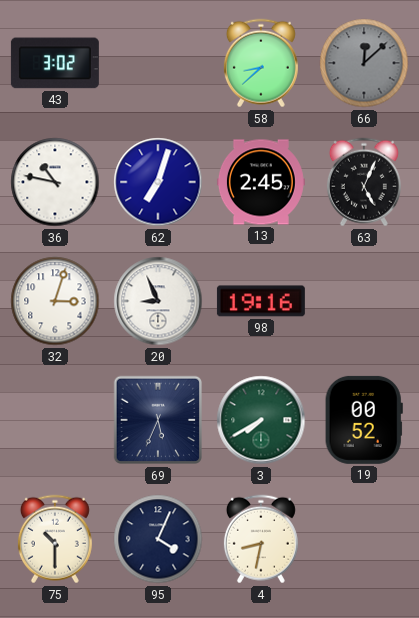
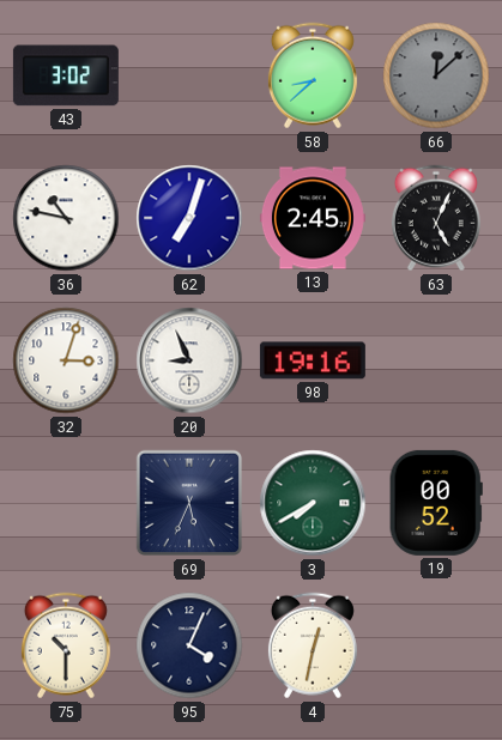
4: 8:32 -> 12:32 (313, 645)
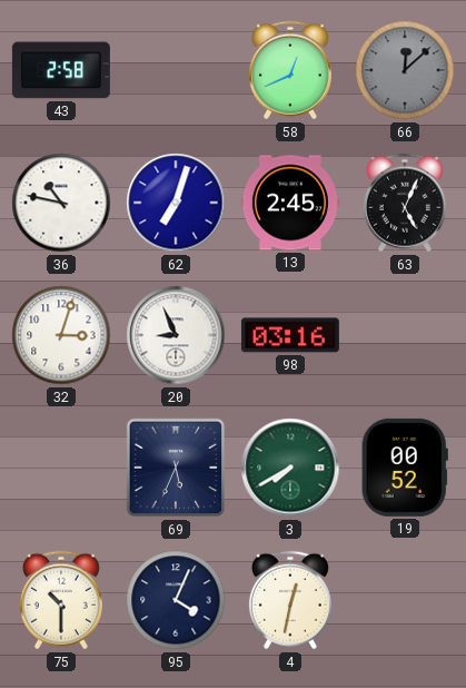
43: 3:02 -> 2:58 (61, 70)
58: 8:38 -> 12:41 (290, 70)
98: 19:16 -> 03:16 (290, 335)
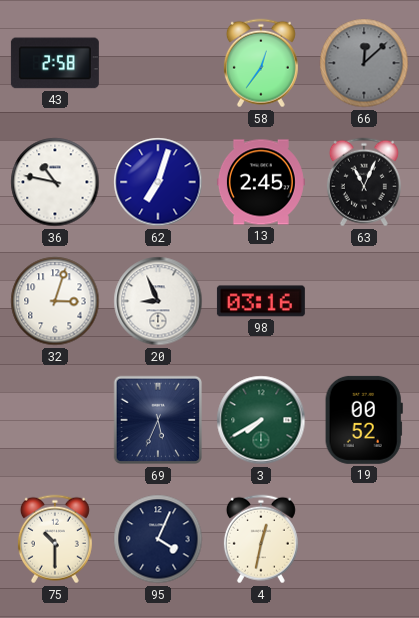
58: 12:41 -> 12:36 (261, 63)
63: 5:04 -> 11:04 (364, 182)
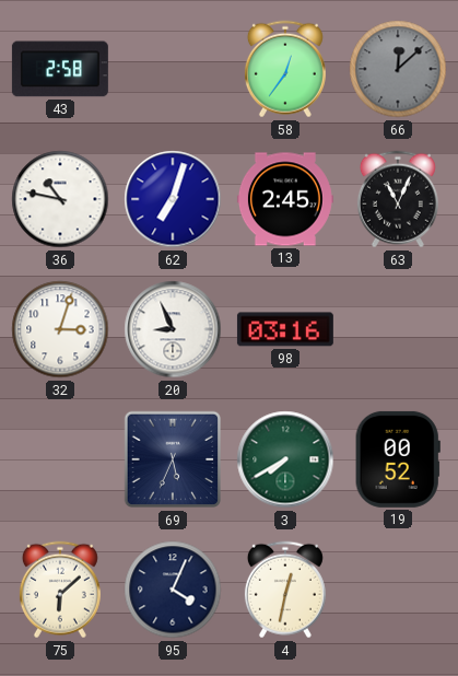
75: 10:30 -> 6:08 (60, 590)
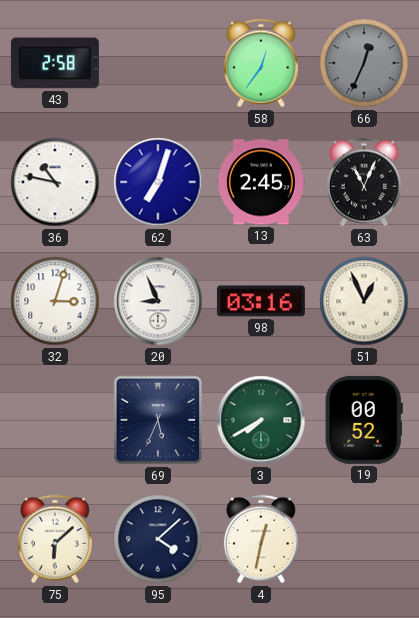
66: 12:08 -> 12:34 (364, 63)
51: none -> 12:56 (364, 301)
95: 4:04 -> 4:08 (158, 539)
